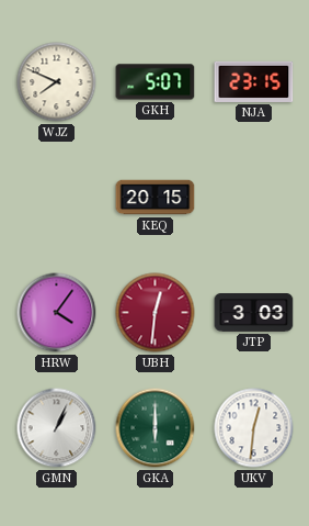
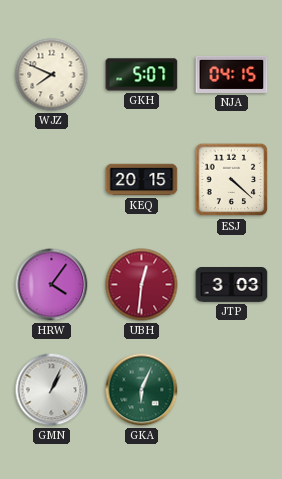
NJA: 23:15 -> 04:15 (232, 74)
ESJ: none -> 4:22 (232, 180)
GKA: 6:00 -> 6:04 (142, 390)
UKV: 12:31 -> none (254, 428)
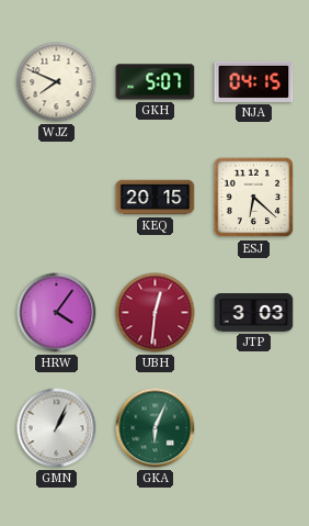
ESJ: 4:22 -> 6:22 (254, 198)
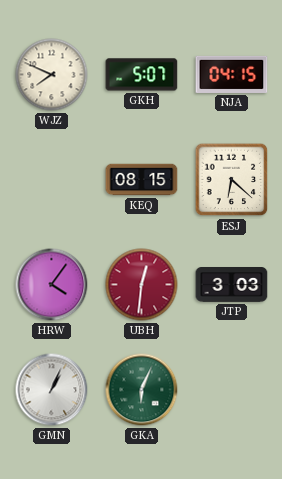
KEQ: 20:15 -> 08:15 (142, 180)
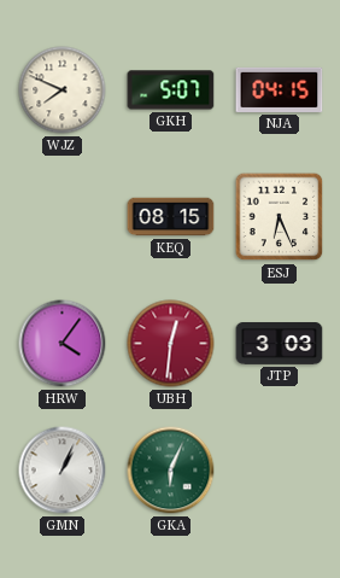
ESJ: 6:22 -> 6:26 (280, 217)
